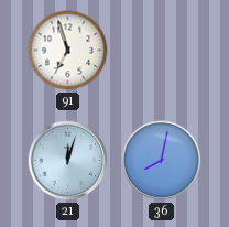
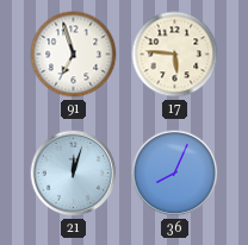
17: none -> 5:46 (175, 55)
36: 8:02 -> 8:04 (175, 174)
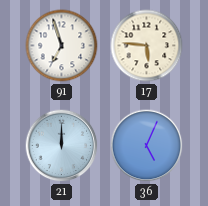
21: 12:03 -> 12:00 (62, 146)
36: 8:04 -> 5:04 (147, 146)
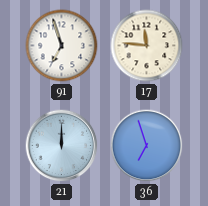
17: 5:46 -> 11:46 (147, 46)
36: 5:04 -> 6:57 (147, 146)
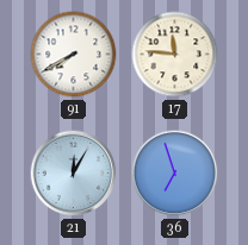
91: 6:57 -> 7:40 (74, 55)
21: 12:00 -> 12:05 (74, 174)
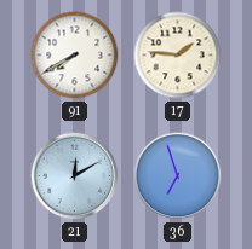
17: 11:46 -> 1:46 (178, 56)
21: 12:05 -> 12:10 (75, 176)
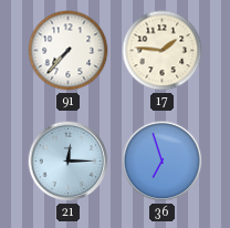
91: 7:40 -> 7:37 (69, 51)
21: 12:10 -> 12:15 (69, 162)
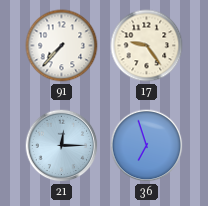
17: 1:46 -> 9:24 (147, 46)
